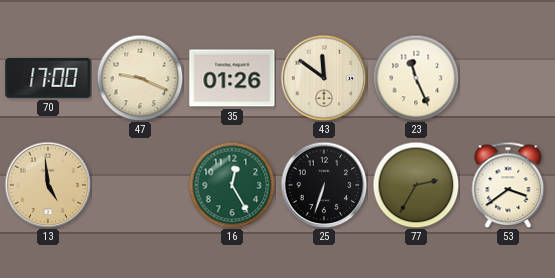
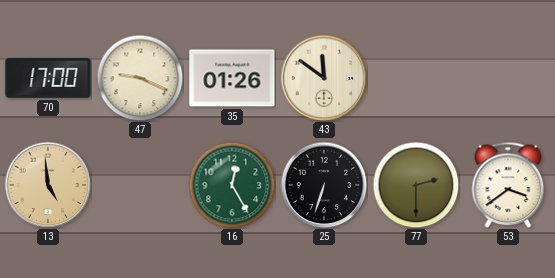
23: 11:26 -> none (416, 78)
77: 2:35 -> 2:30 (416, 185)
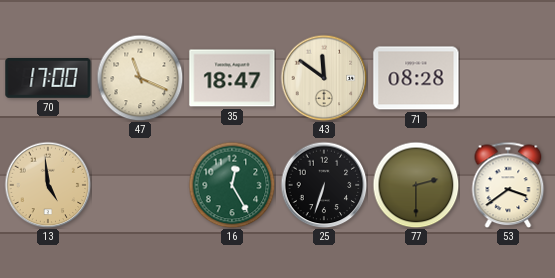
47: 9:19 -> 11:19 (140, 78)
35: 01:26 -> 18:47 (232, 78)
71: none -> 08:28 (416, 78)
